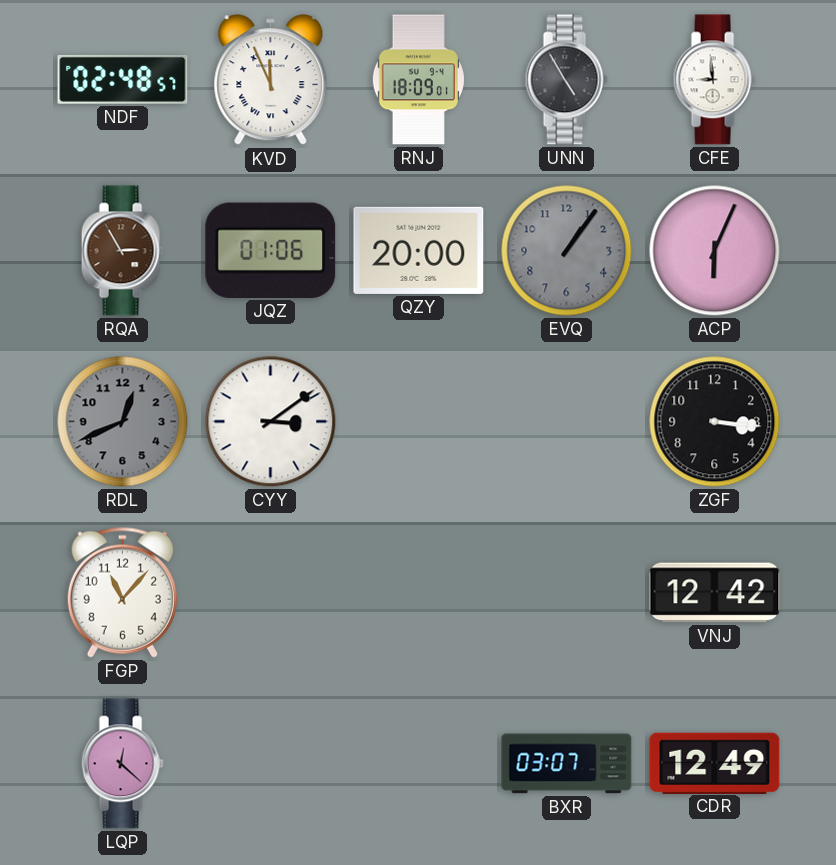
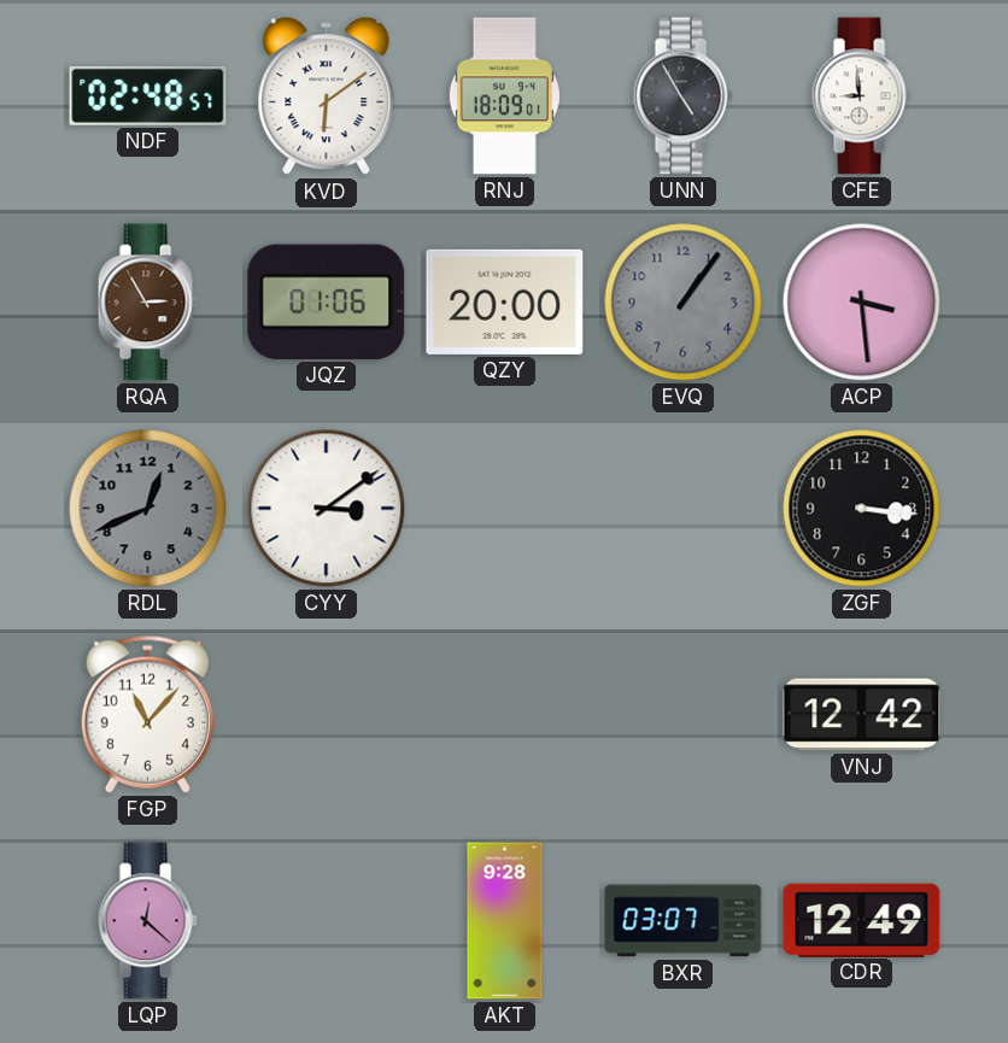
KVD: 11:56 -> 6:09 (327, 96)
ACP: 6:04 -> 3:29 (862, 303)
AKT: none -> 9:28 (505, 921)
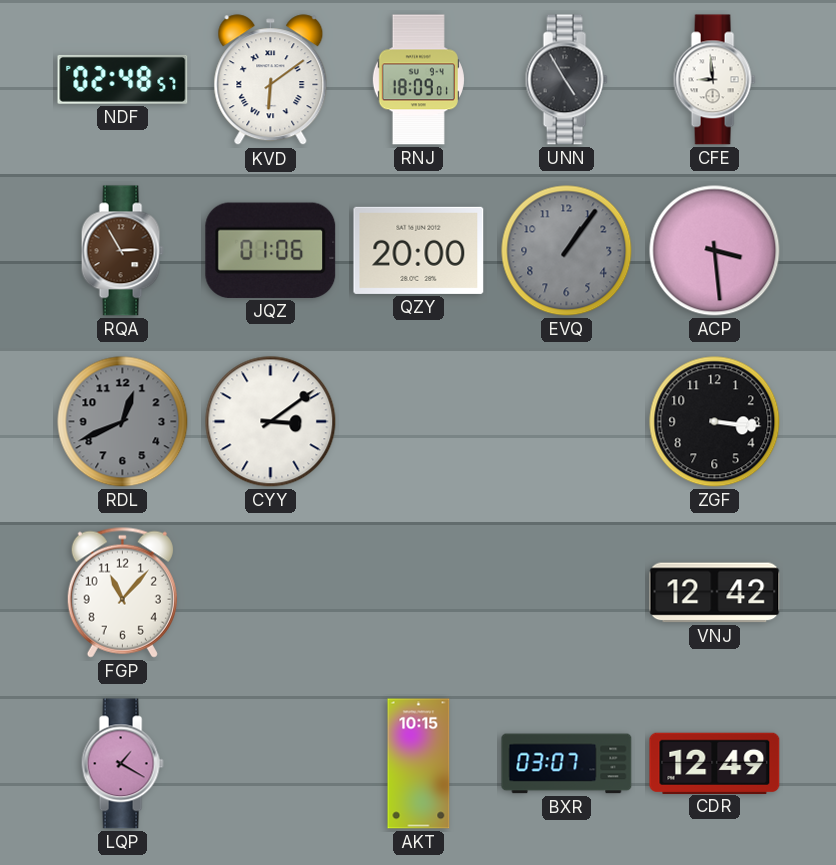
LQP: 12:22 -> 1:20 (122, 764)
AKT: 9:28 -> 10:15 (419, 764)
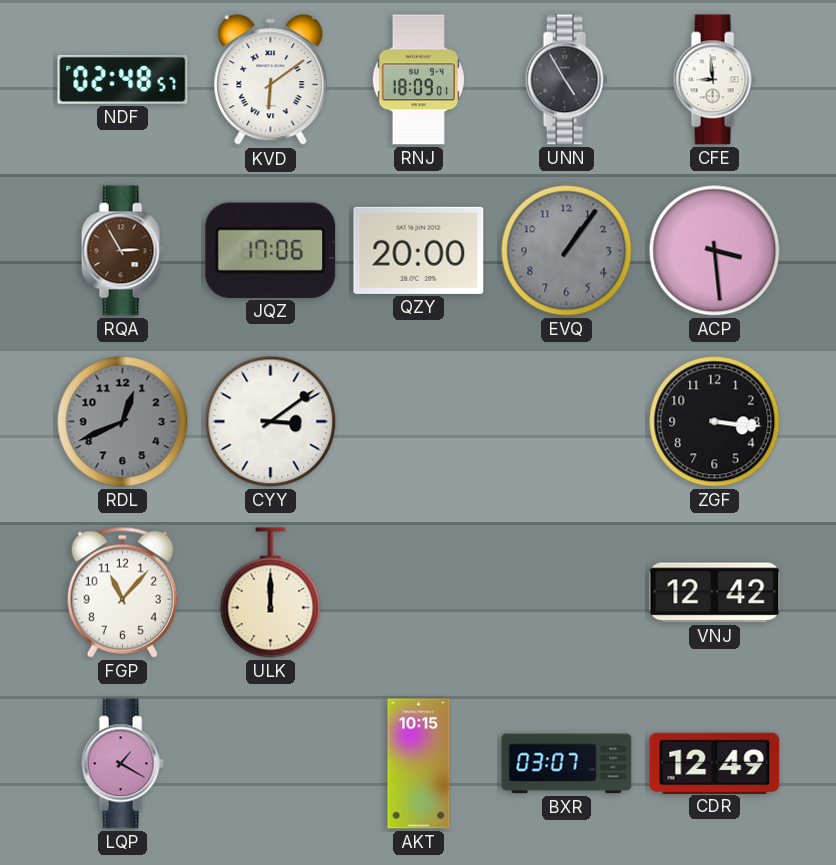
JQZ: 01:06 -> 17:06 (271, 250)
ULK: none -> 12:00 (271, 593)
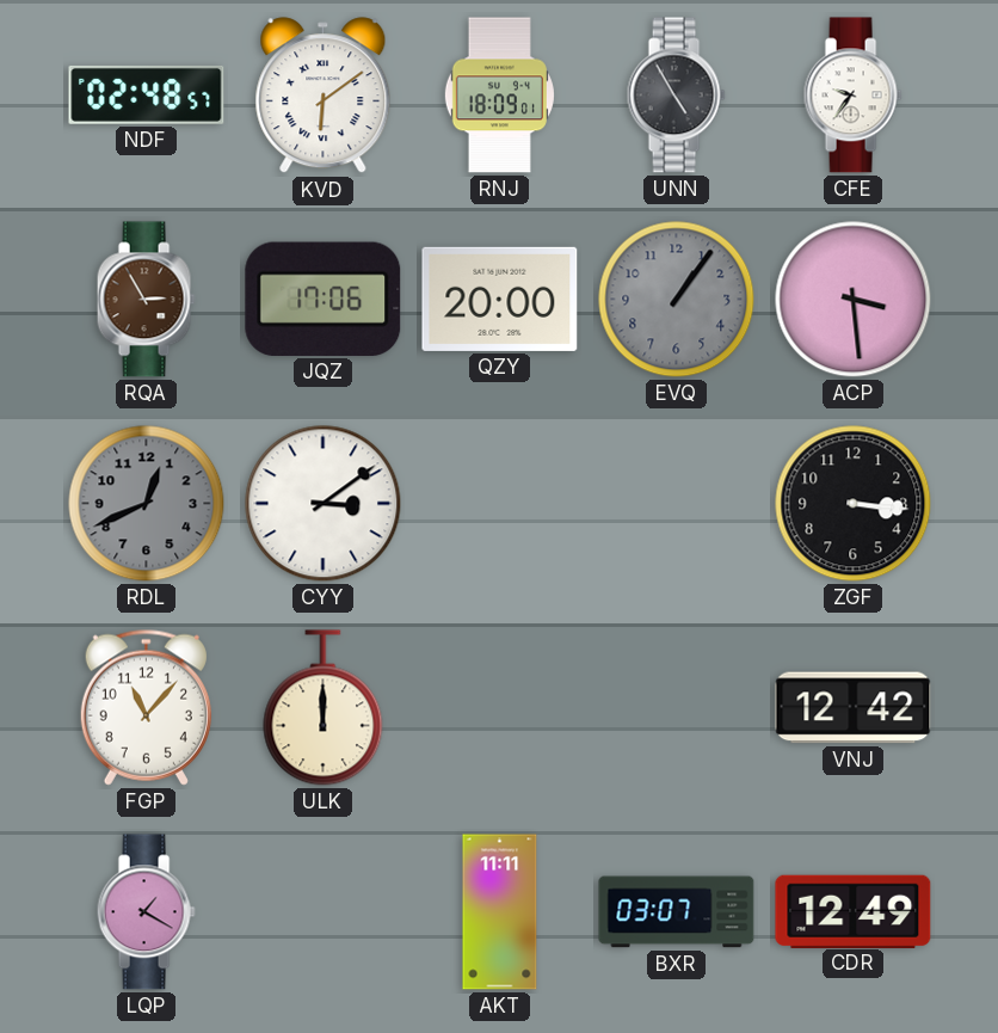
CFE: 8:59 -> 9:36 (852, 96)
AKT: 10:15 -> 11:11 (500, 912)
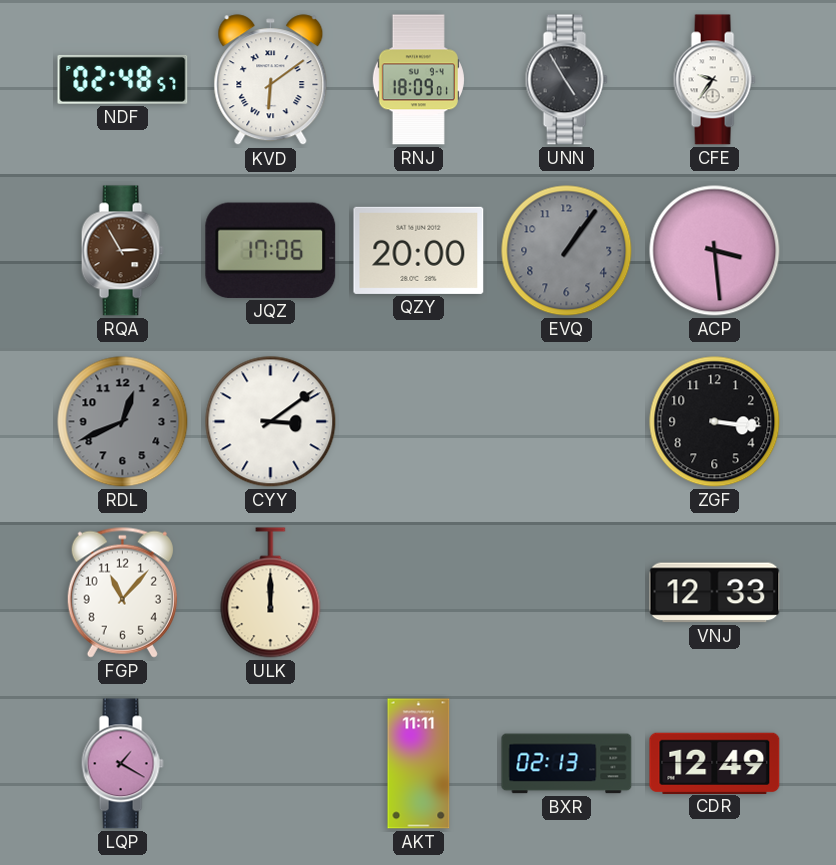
VNJ: 12:42 -> 12:33 (715, 593)
BXR: 03:07 -> 02:13 (567, 764)
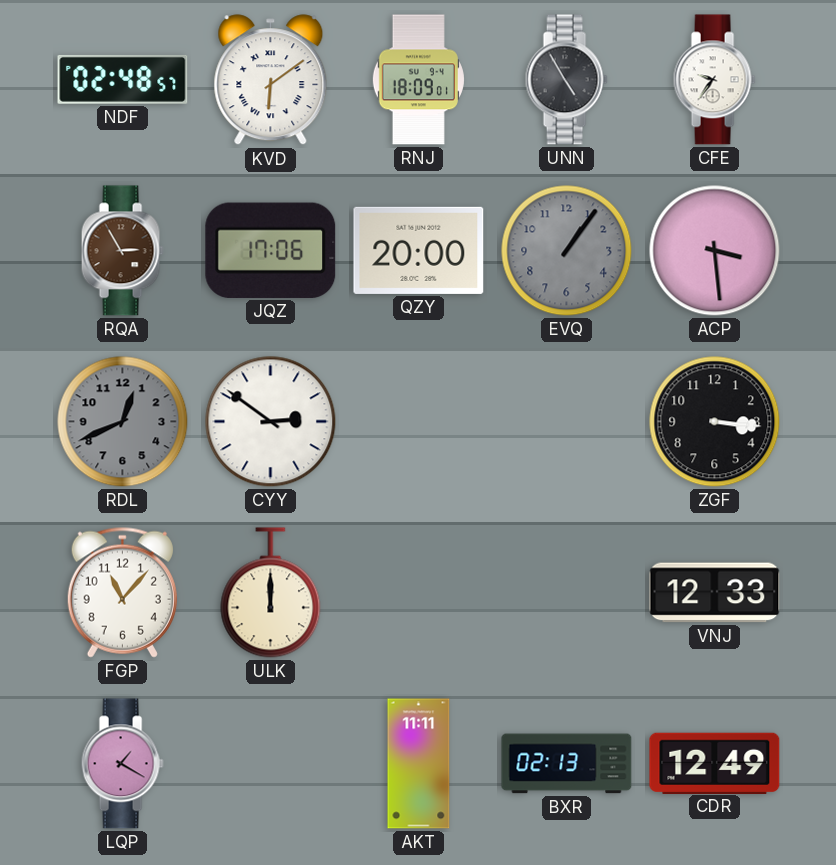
CYY: 3:09 -> 2:51 (271, 422)
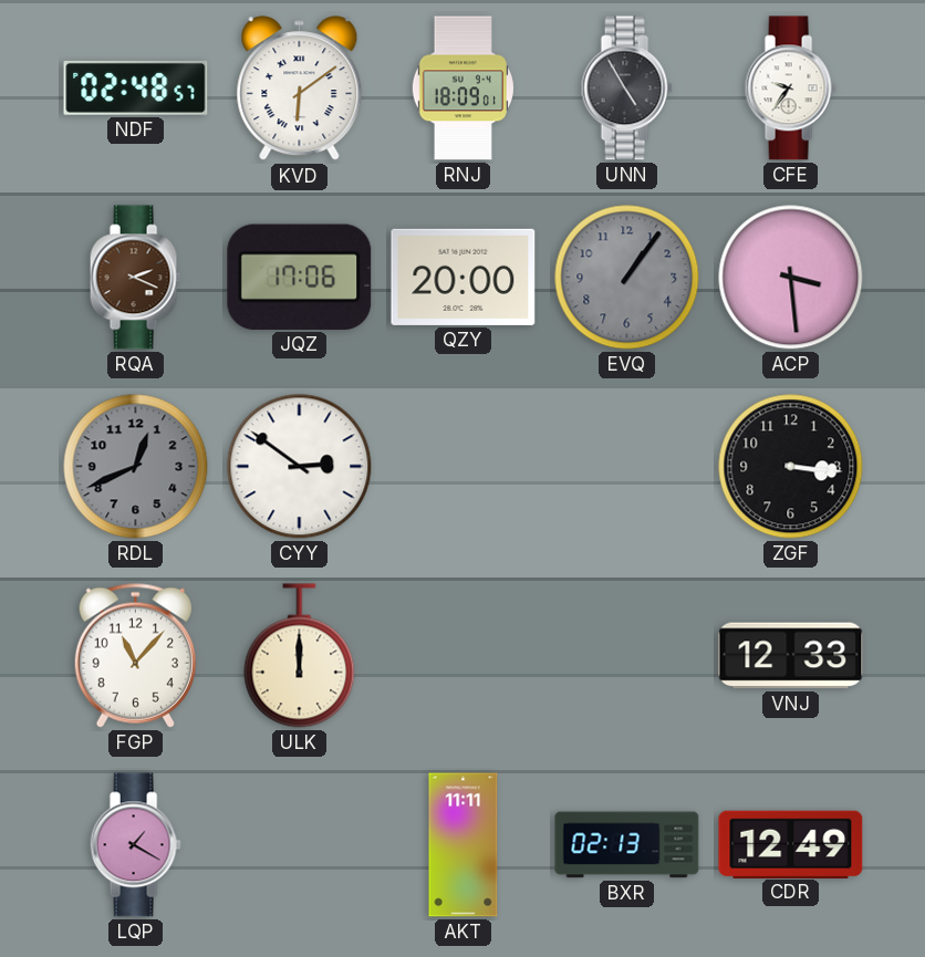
RQA: 2:55 -> 2:19 (135, 278)
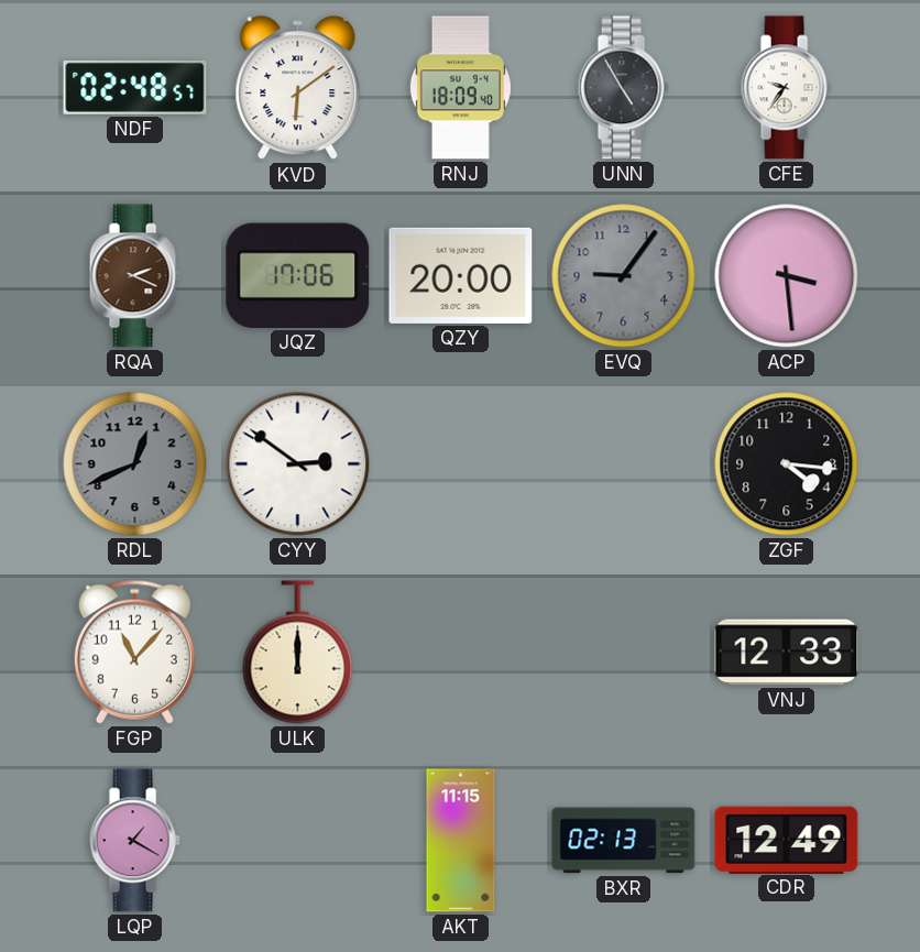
RNJ: 18:09:01 -> 18:09:40 (460, 88)
EVQ: 1:06 -> 9:06 (624, 276)
ZGF: 3:16 -> 4:16 (787, 464)
AKT: 11:11 -> 11:15 (461, 841)
